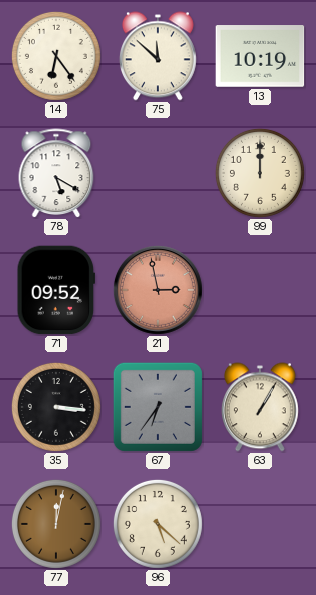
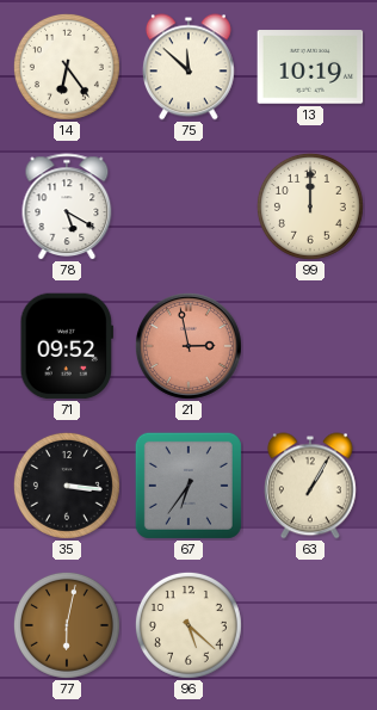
77: 12:02 -> 6:02 (67, 625)
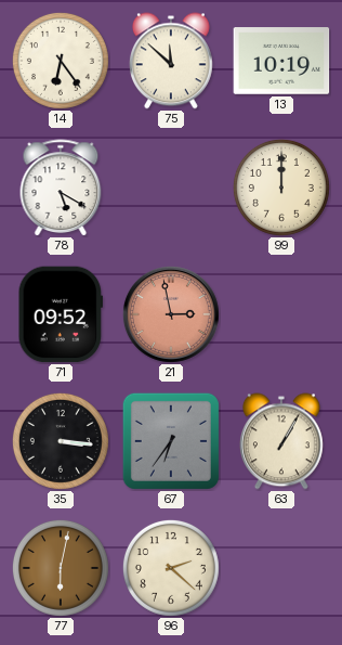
96: 5:22 -> 2:22 (171, 568)
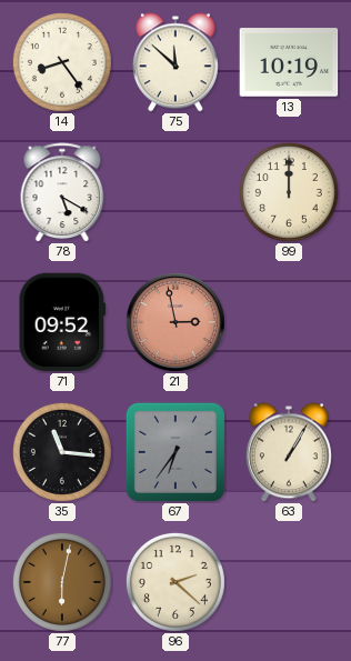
14: 6:24 -> 8:24 (62, 62)
35: 3:16 -> 11:16 (62, 452)
